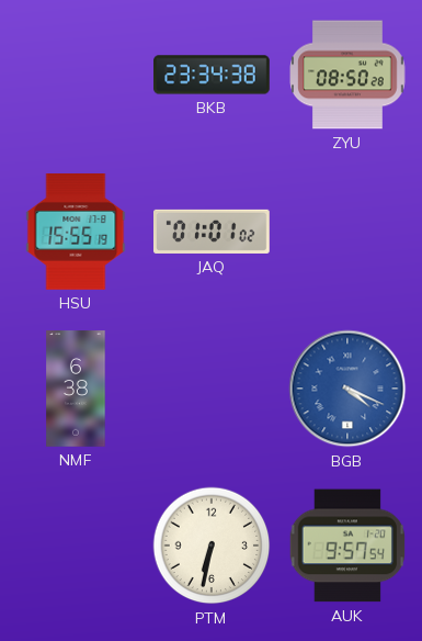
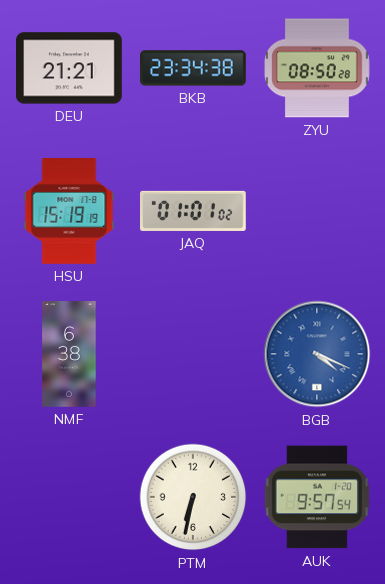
DEU: none -> 21:21 (70, 68)
HSU: 15:55 -> 15:19 (69, 212)
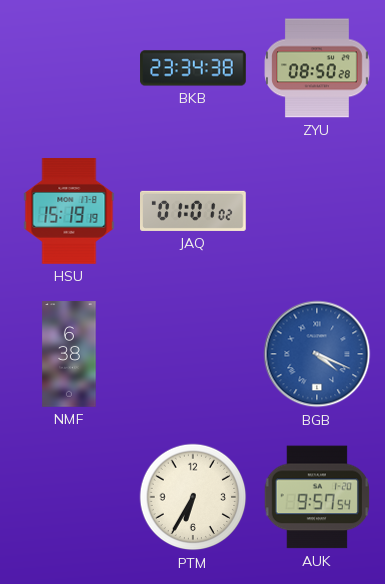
DEU: 21:21 -> none (70, 68)
PTM: 6:32 -> 6:35 (193, 497)
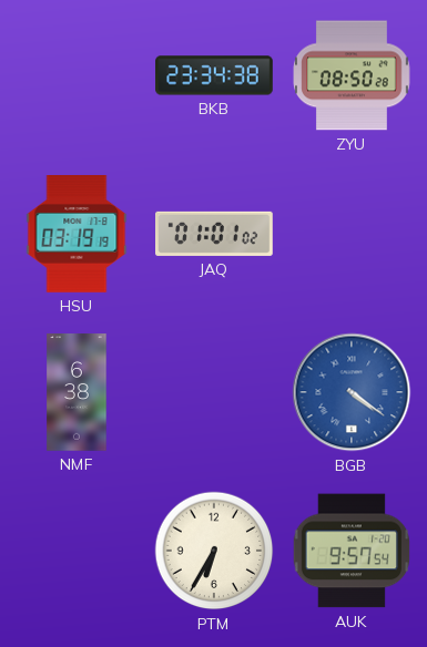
HSU: 15:19 -> 03:19 (77, 235)
BGB: 4:19 -> 4:21 (352, 392)
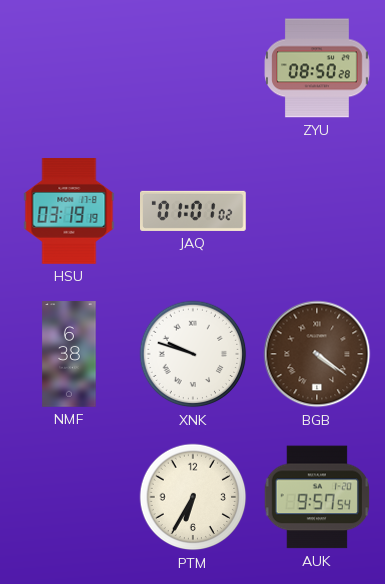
BKB: 23:34 -> none (214, 75)
XNK: none -> 9:48 (193, 354)
BGB dial: blue -> brown (317, 354)
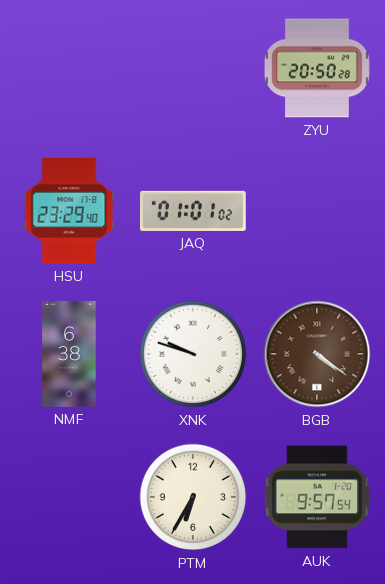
ZYU: 08:50 -> 20:50 (318, 68)
HSU: 03:19 -> 23:29 (69, 212)
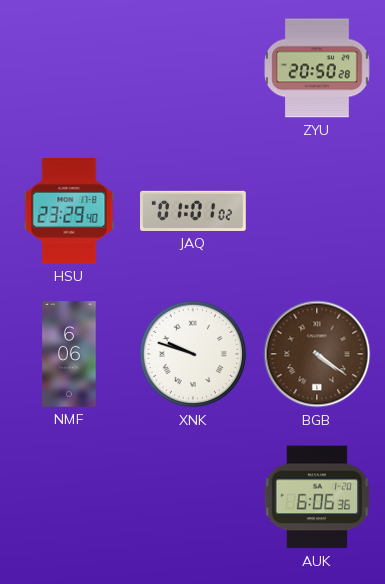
NMF: 6:38 -> 6:06 (69, 354)
PTM: 6:35 -> none (193, 497)
AUK: 9:57 -> 6:06 (316, 497)
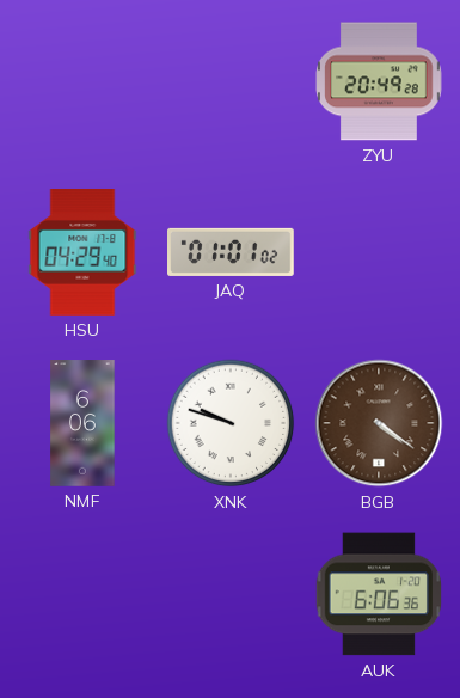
ZYU: 20:50 -> 20:49 (380, 81)
HSU: 23:29 -> 04:29 (82, 253)
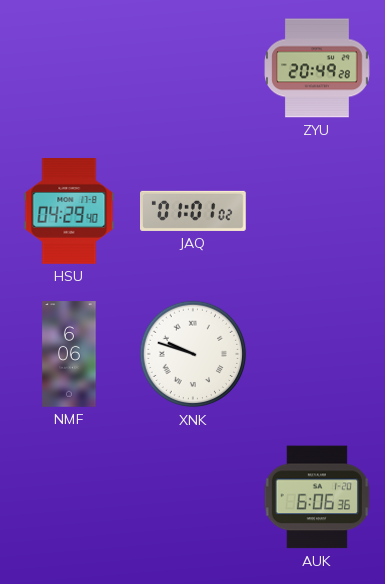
BGB: 4:21 -> none (379, 423)
